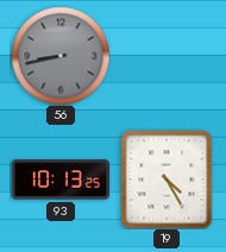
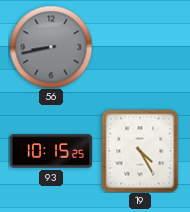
93: 10:13 -> 10:15 (50, 151)
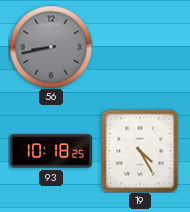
93: 10:15 -> 10:18 (50, 151)
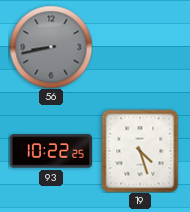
93: 10:18 -> 10:22 (50, 151)
19: 4:25 -> 4:27 (140, 151)
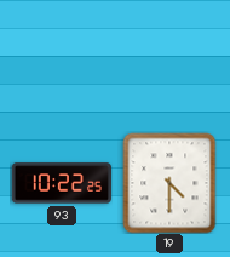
56: 8:43 -> none (51, 47)
19: 4:27 -> 4:30 (169, 183)
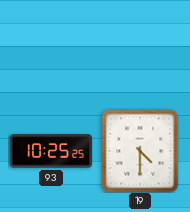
93: 10:22 -> 10:25 (50, 151)
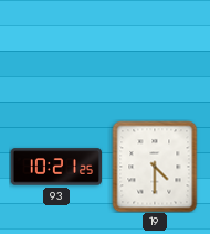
93: 10:25 -> 10:21 (55, 167)
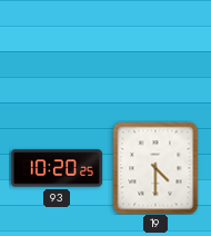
93: 10:21 -> 10:20 (56, 168)
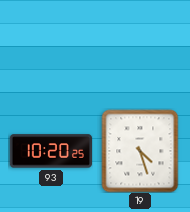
19: 4:30 -> 4:27 (140, 151)
